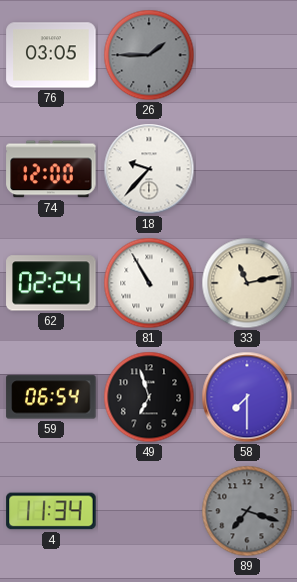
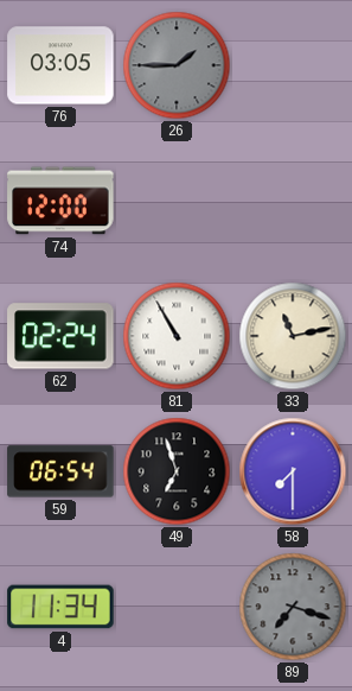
18: 9:37 -> none (149, 169)
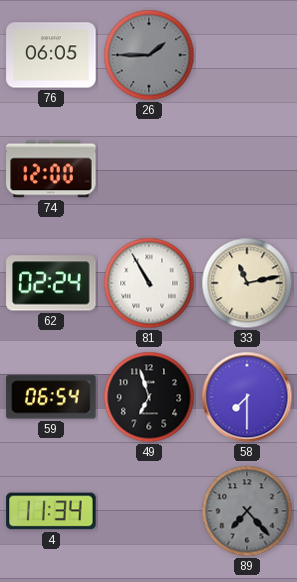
76: 03:05 -> 06:05 (51, 55)
89: 7:18 -> 7:23 (247, 511)
